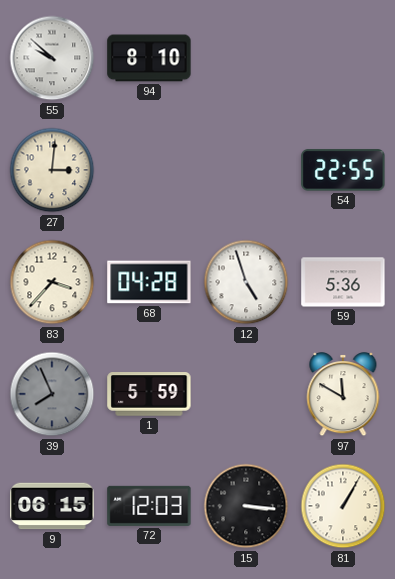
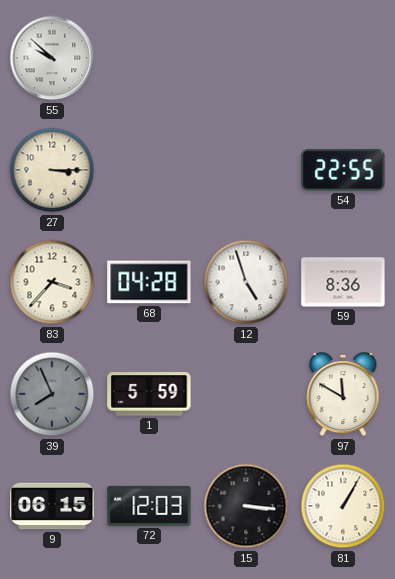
94: 8:10 -> none (149, 58)
27: 3:01 -> 3:15 (52, 170)
59: 5:36 -> 8:36 (343, 282)
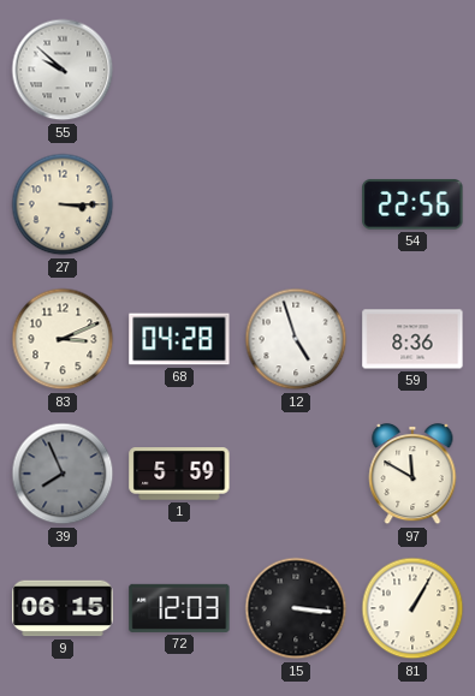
54: 22:55 -> 22:56 (412, 204)
83: 3:37 -> 3:11 (63, 339)
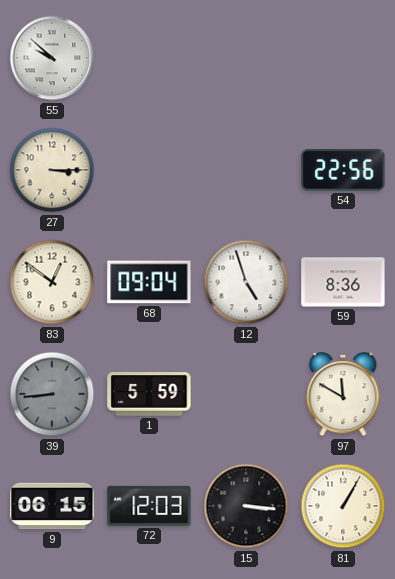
83: 3:11 -> 12:51 (52, 282)
68: 04:28 -> 09:04 (149, 282)
39: 7:56 -> 8:44 (52, 394)
